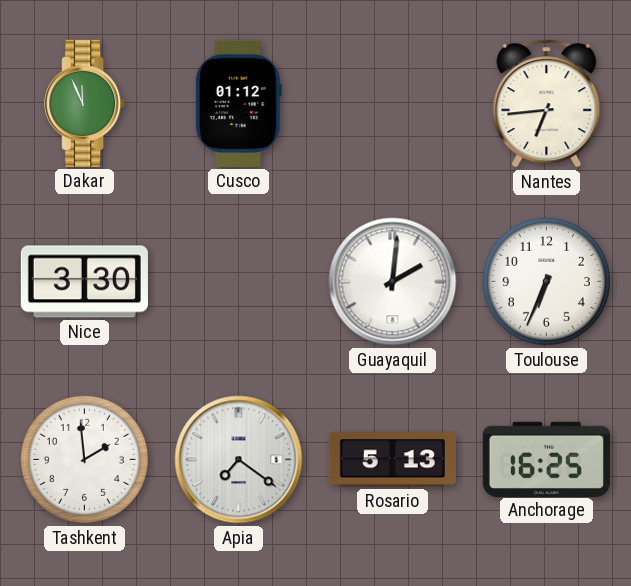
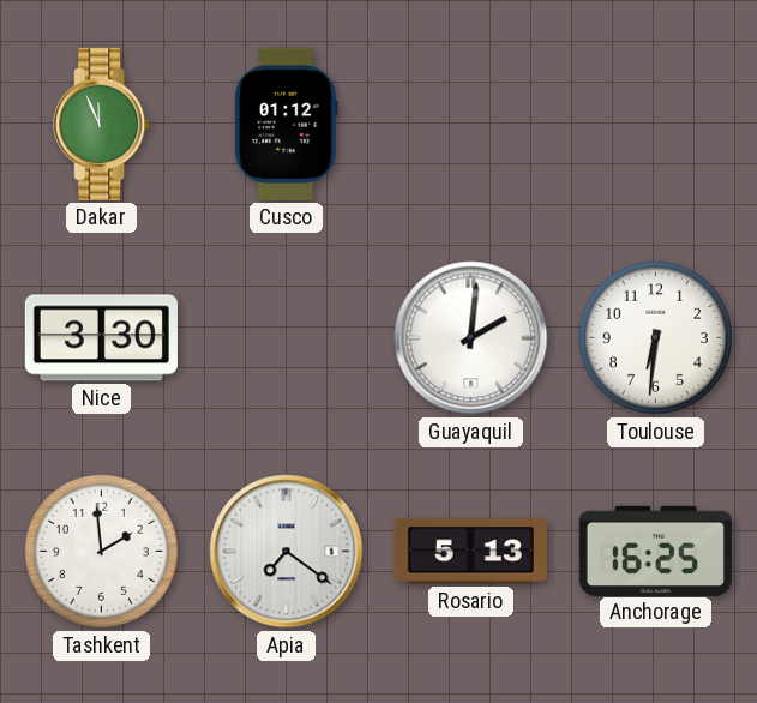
Nantes: 6:44 -> none (547, 104)
Toulouse: 6:34 -> 6:31 (655, 337)
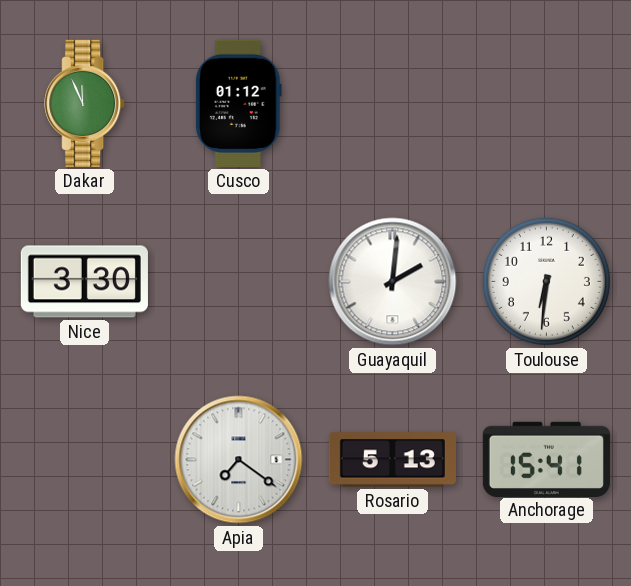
Tashkent: 1:59 -> none (101, 551)
Anchorage: 16:25 -> 15:41 (546, 459)
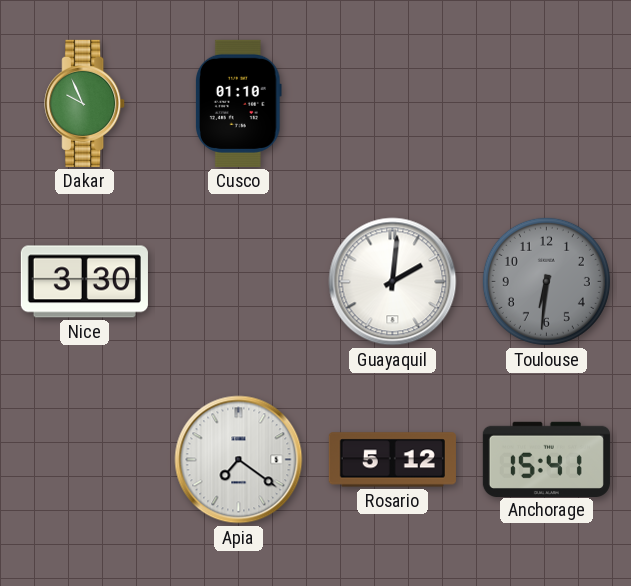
Dakar: 11:56 -> 9:56 (85, 103)
Cusco: 01:12 -> 01:10 (239, 103)
Toulouse dial: white -> grey (546, 281)
Rosario: 5:13 -> 5:12 (392, 460)
